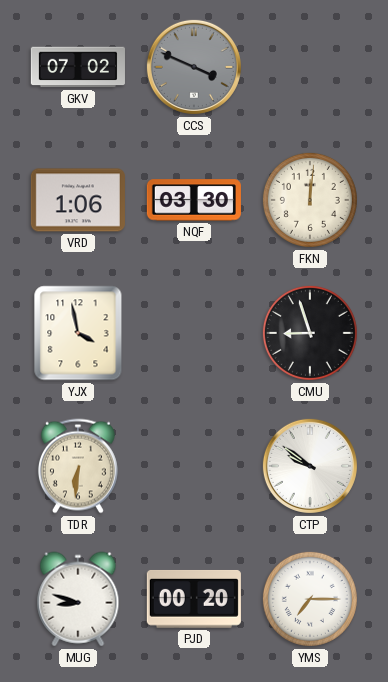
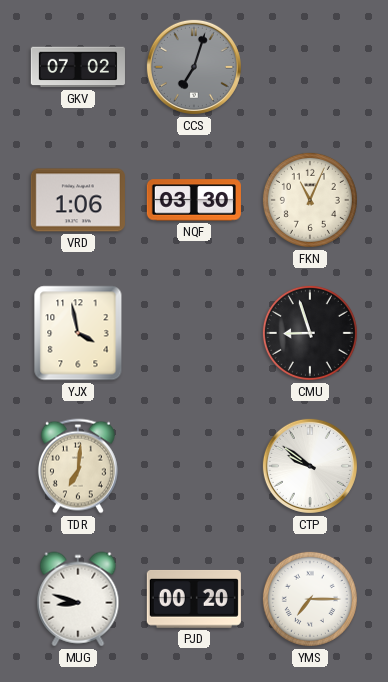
CCS: 3:49 -> 7:03 (194, 67)
FKN: 12:01 -> 11:04 (310, 200)
TDR: 6:31 -> 7:01 (78, 466)
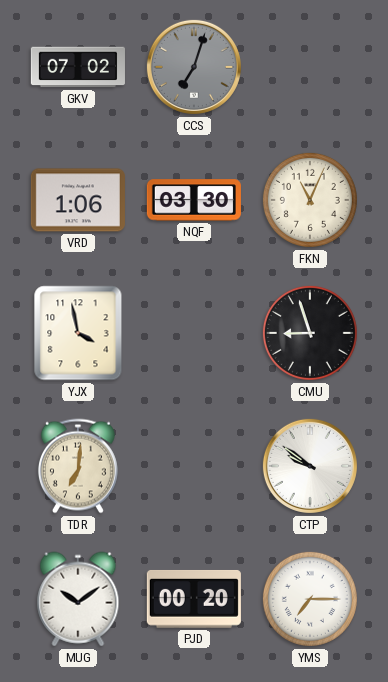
MUG: 8:48 -> 10:09 (78, 599)
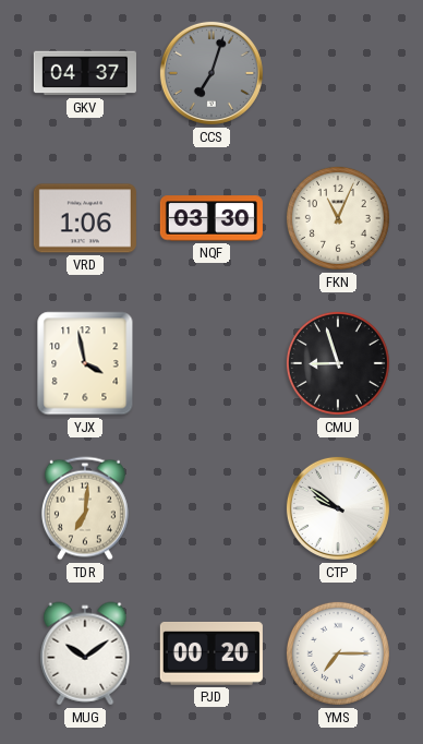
GKV: 07:02 -> 04:37 (85, 73)
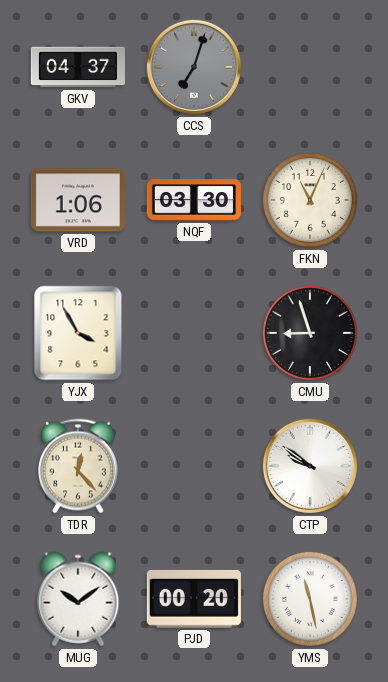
YJX: 3:58 -> 3:55 (78, 333)
TDR: 7:01 -> 12:23 (78, 466)
YMS: 7:15 -> 11:28 (310, 599)
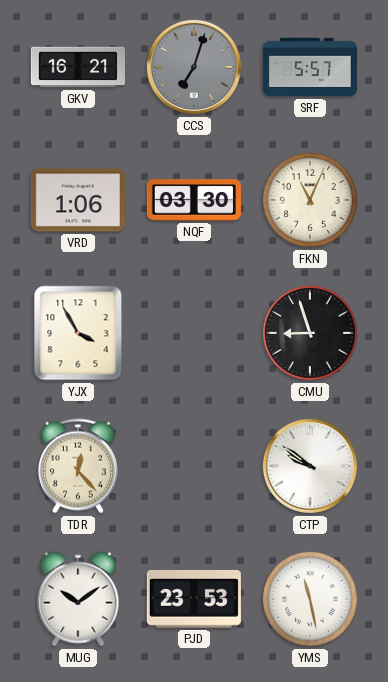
GKV: 04:37 -> 16:21 (78, 67)
SRF: none -> 5:57 (310, 67)
PJD: 00:20 -> 23:53 (194, 599)
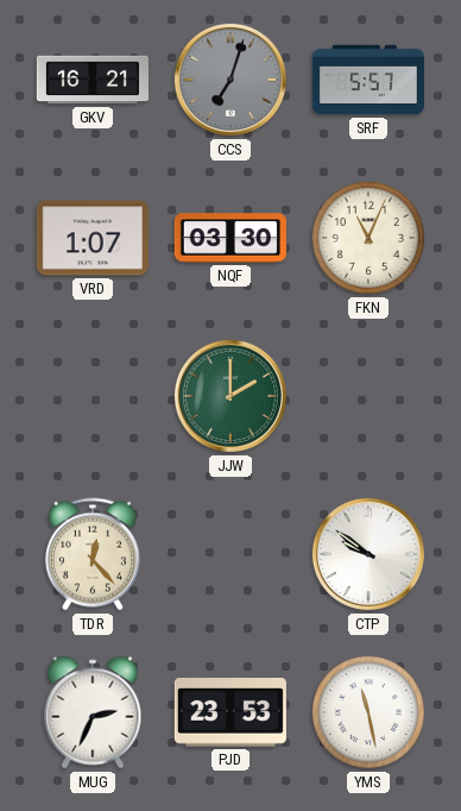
VRD: 1:06 -> 1:07 (93, 238)
YJX: 3:55 -> none (78, 333)
JJW: none -> 2:00 (230, 396)
CMU: 8:57 -> none (310, 333)
MUG: 10:09 -> 2:34 (93, 712)
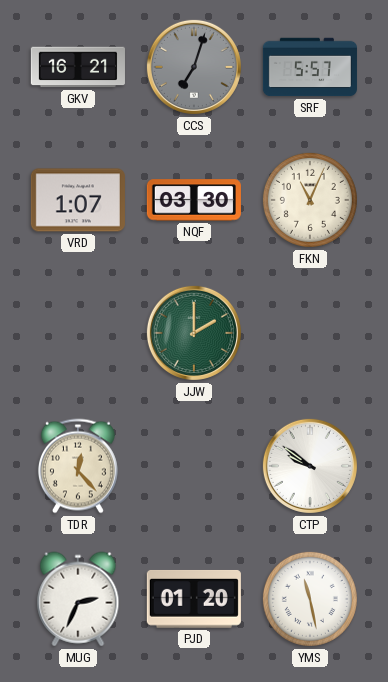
PJD: 23:53 -> 01:20 (194, 599)
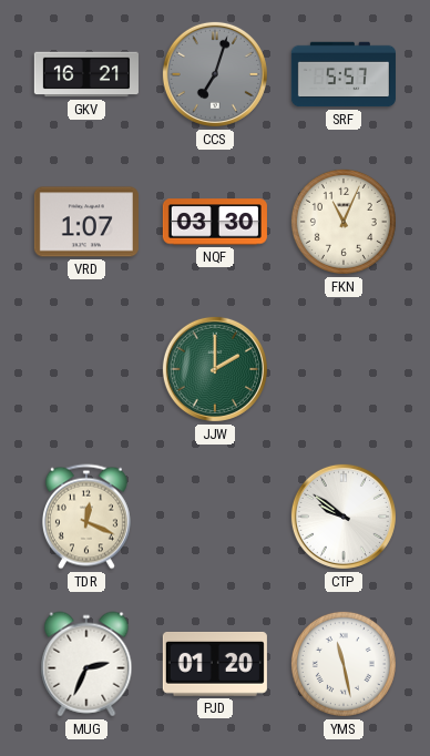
TDR: 12:23 -> 12:19 (86, 517)
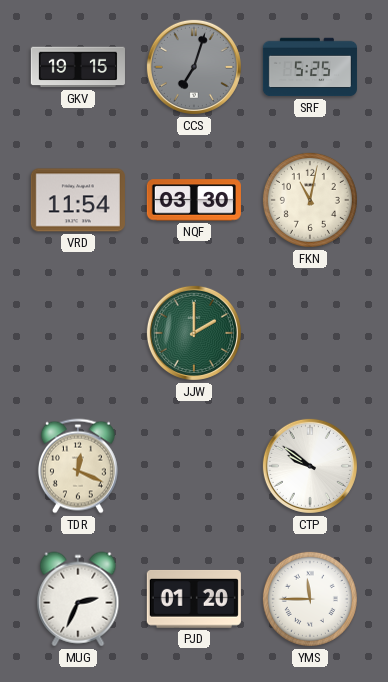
GKV: 16:21 -> 19:15 (78, 67)
SRF: 5:57 -> 5:25 (310, 67)
VRD: 1:07 -> 11:54 (78, 200)
FKN: 11:04 -> 11:02 (310, 200)
YMS: 11:28 -> 11:45 (310, 599)
